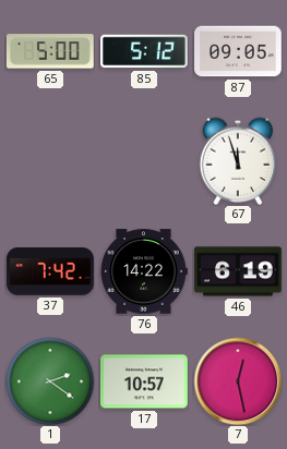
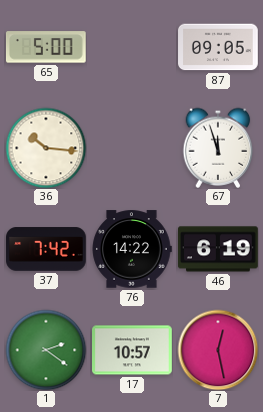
85: 5:12 -> none (144, 51)
36: none -> 10:16 (46, 148)
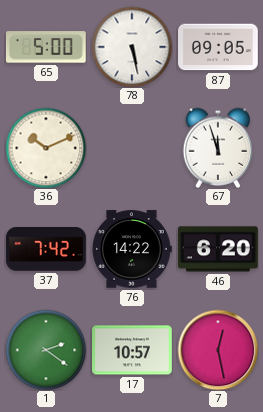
78: none -> 5:28 (132, 47)
36: 10:16 -> 10:11 (46, 148)
46: 6:19 -> 6:20 (219, 249)
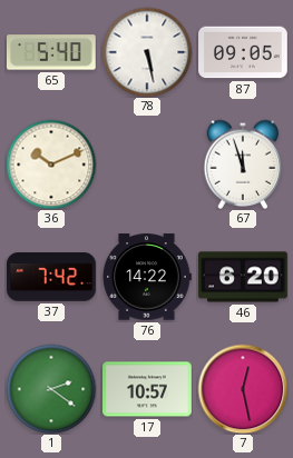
65: 5:00 -> 5:40 (51, 52)
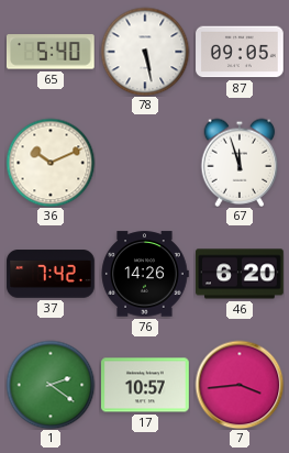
76: 14:22 -> 14:26 (145, 274)
7: 12:28 -> 3:44 (240, 385)
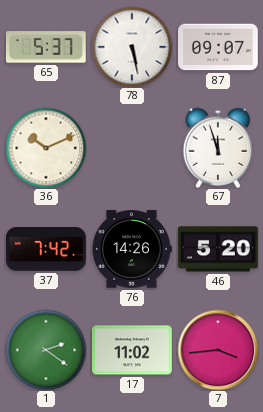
65: 5:40 -> 5:37 (46, 47)
87: 09:05 -> 09:07 (218, 47)
46: 6:20 -> 5:20 (219, 249)
17: 10:57 -> 11:02 (132, 350)
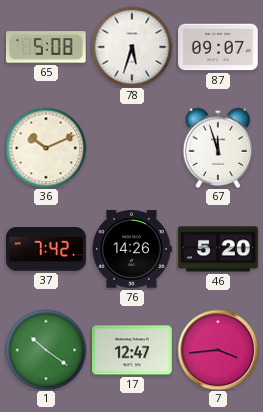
65: 5:37 -> 5:08 (46, 47)
78: 5:28 -> 5:33 (132, 47)
1: 2:21 -> 10:21 (46, 350)
17: 11:02 -> 12:47 (132, 350)
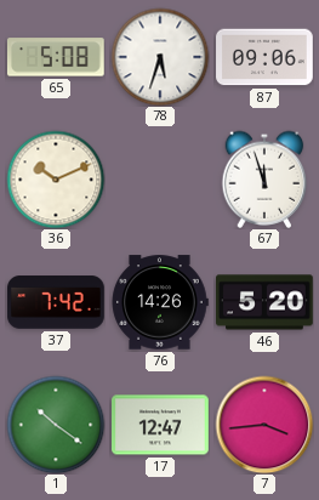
87: 09:07 -> 09:06 (264, 57)
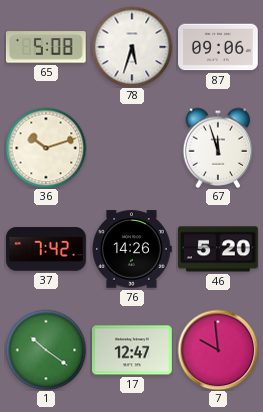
36: 10:11 -> 10:12 (46, 148)
7: 3:44 -> 9:59 (218, 350)
